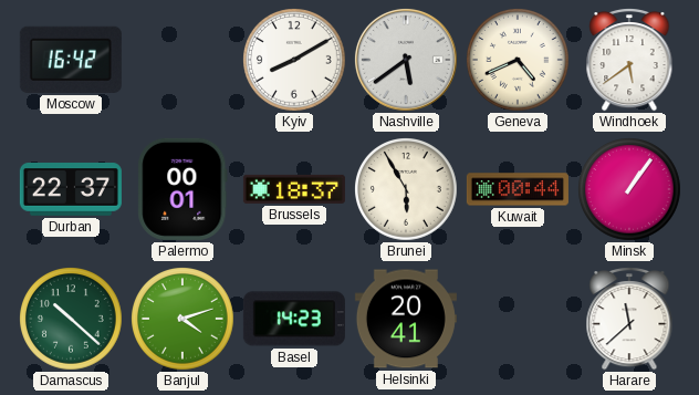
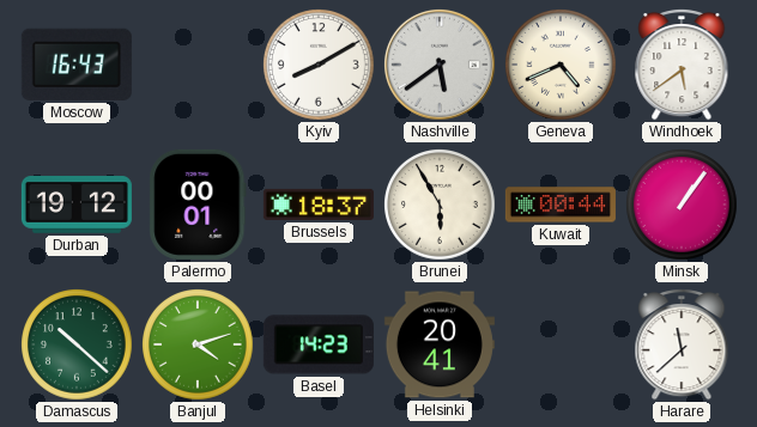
Moscow: 16:42 -> 16:43 (77, 65)
Durban: 22:37 -> 19:12 (77, 205)
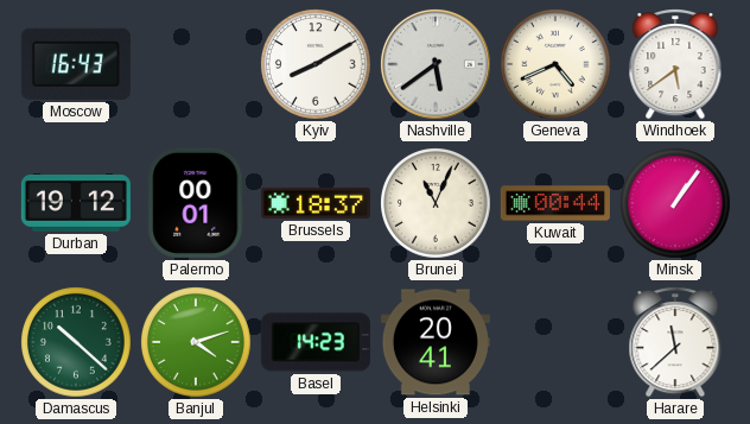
Brunei: 5:55 -> 11:04 (437, 204)
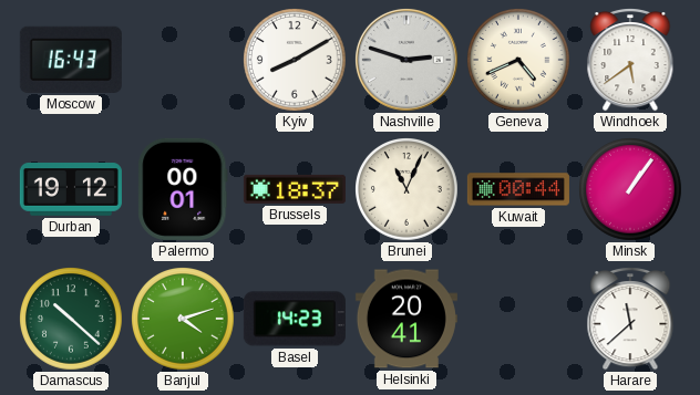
Nashville: 5:39 -> 2:48 (406, 60)
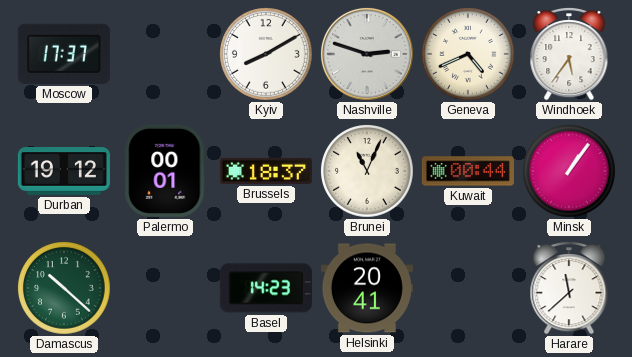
Moscow: 16:43 -> 17:37 (64, 54)
Windhoek: 5:39 -> 5:36 (569, 55)
Banjul: 4:12 -> none (184, 320)
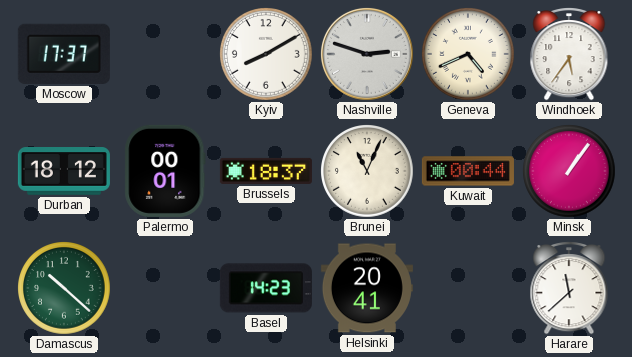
Durban: 19:12 -> 18:12 (64, 171)
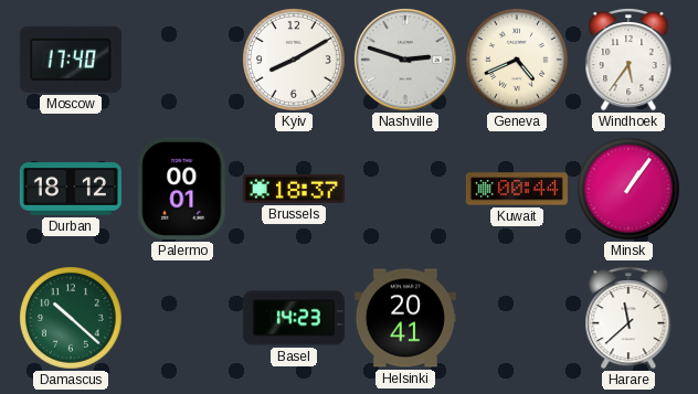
Moscow: 17:37 -> 17:40 (71, 60)
Brunei: 11:04 -> none (368, 172)
